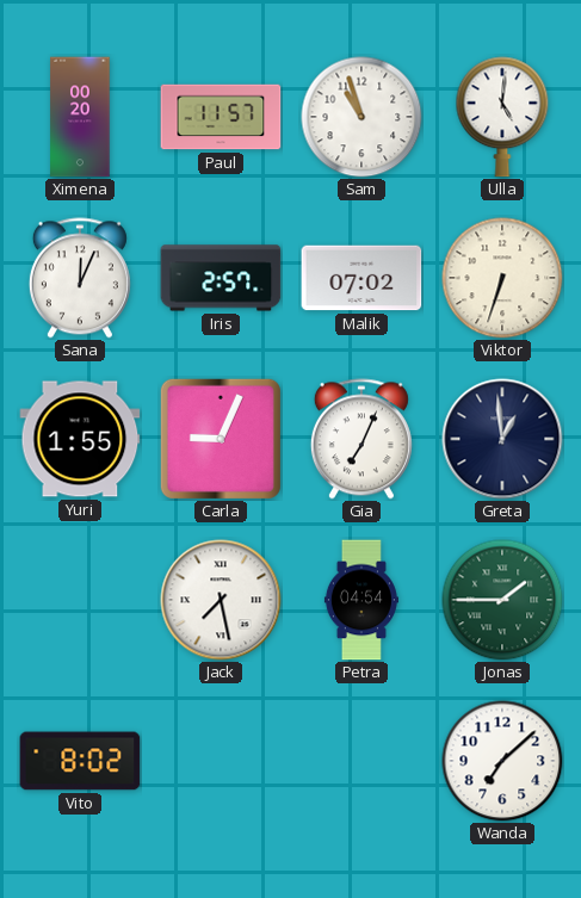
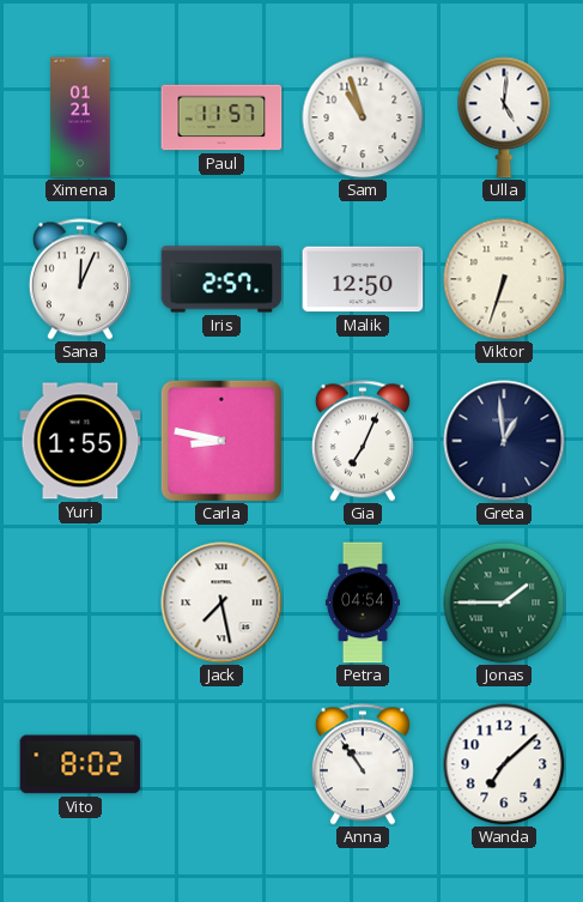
Ximena: 00:20 -> 01:21 (80, 117)
Malik: 07:02 -> 12:50 (363, 279)
Carla: 9:04 -> 8:47 (221, 441)
Anna: none -> 10:54 (363, 764)
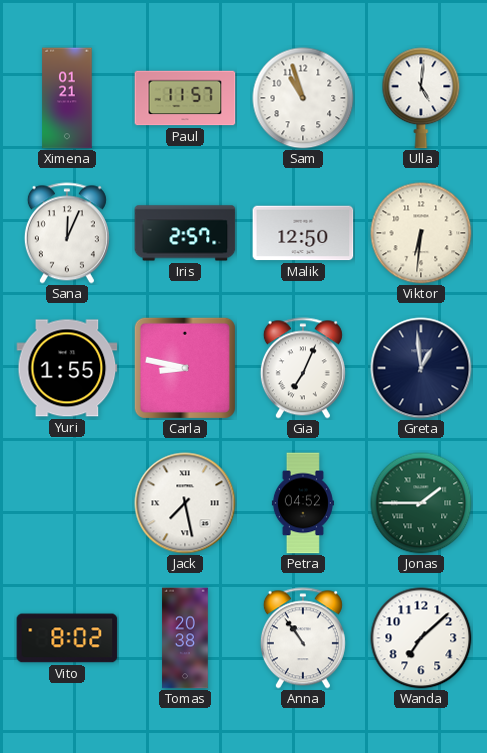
Viktor: 6:33 -> 6:31 (421, 233)
Petra: 04:54 -> 04:52 (303, 503)
Tomas: none -> 20:38 (185, 638)
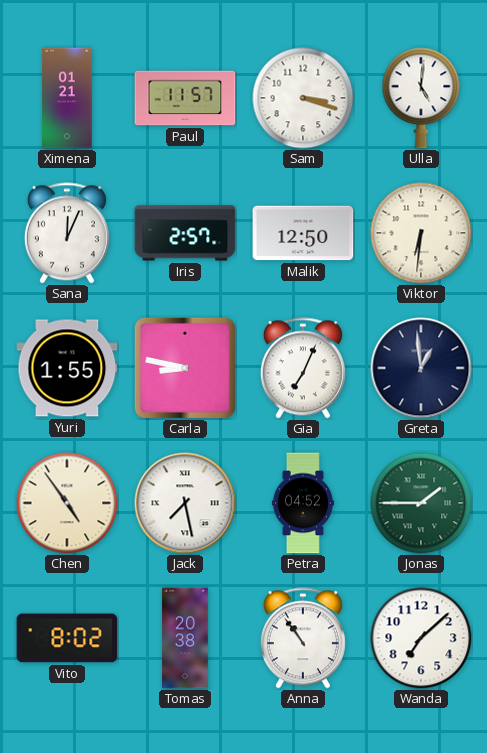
Sam: 10:57 -> 3:18 (303, 98)
Chen: none -> 4:54 (67, 503)
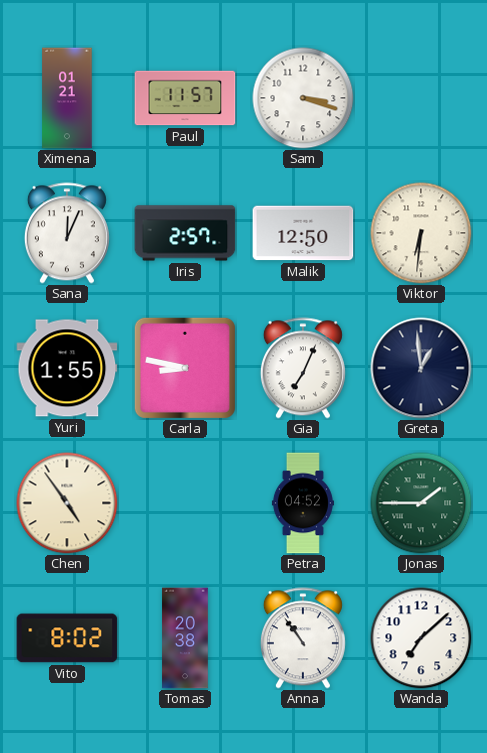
Ulla: 5:01 -> none (421, 98)
Jack: 7:28 -> none (185, 503)
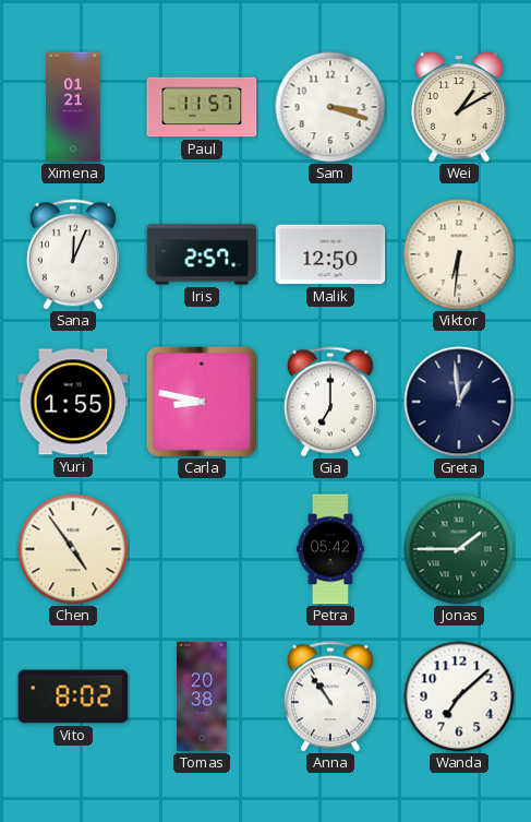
Wei: none -> 1:10 (460, 107)
Gia: 7:04 -> 7:00 (330, 402)
Petra: 04:52 -> 05:42 (330, 549)
